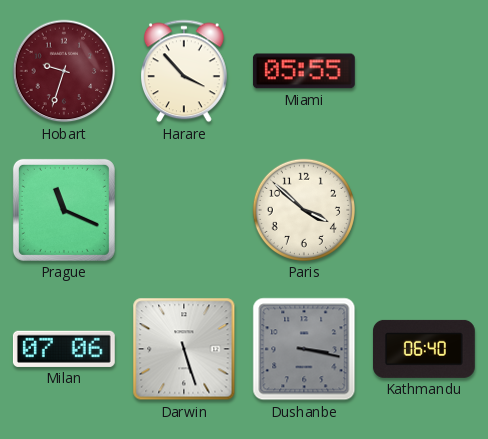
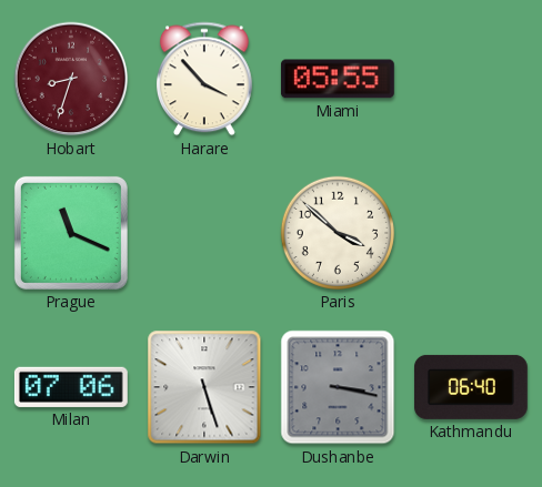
Hobart: 9:33 -> 8:33 (71, 79)
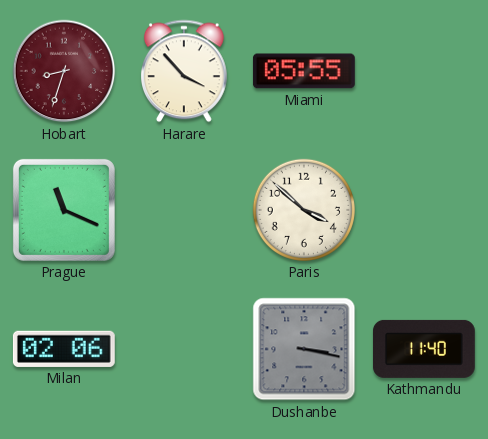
Milan: 07:06 -> 02:06 (64, 349)
Darwin: 5:27 -> none (204, 387)
Kathmandu: 06:40 -> 11:40 (424, 349)
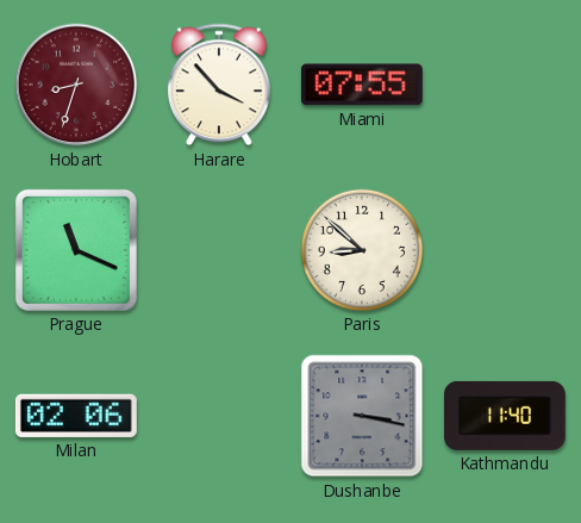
Miami: 05:55 -> 07:55 (362, 85)
Paris: 3:52 -> 8:52 (362, 250)
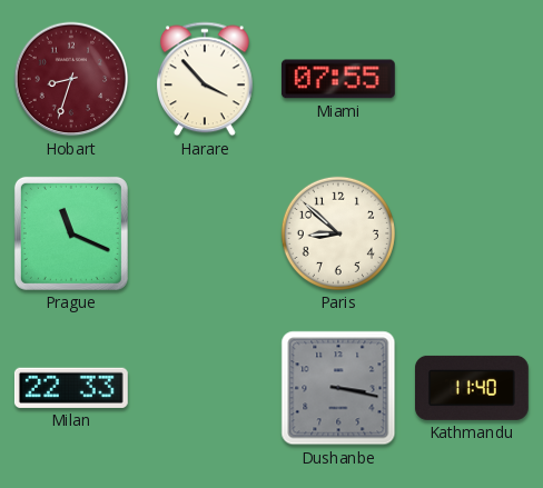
Milan: 02:06 -> 22:33 (71, 388)
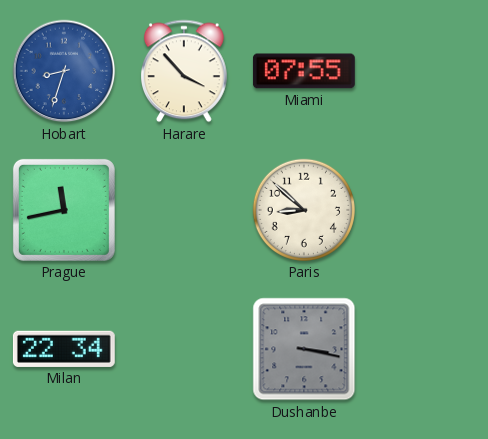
Hobart dial: burgundy -> blue (64, 71)
Prague: 11:19 -> 11:43 (64, 210)
Milan: 22:33 -> 22:34 (64, 349)
Kathmandu: 11:40 -> none (472, 388)
